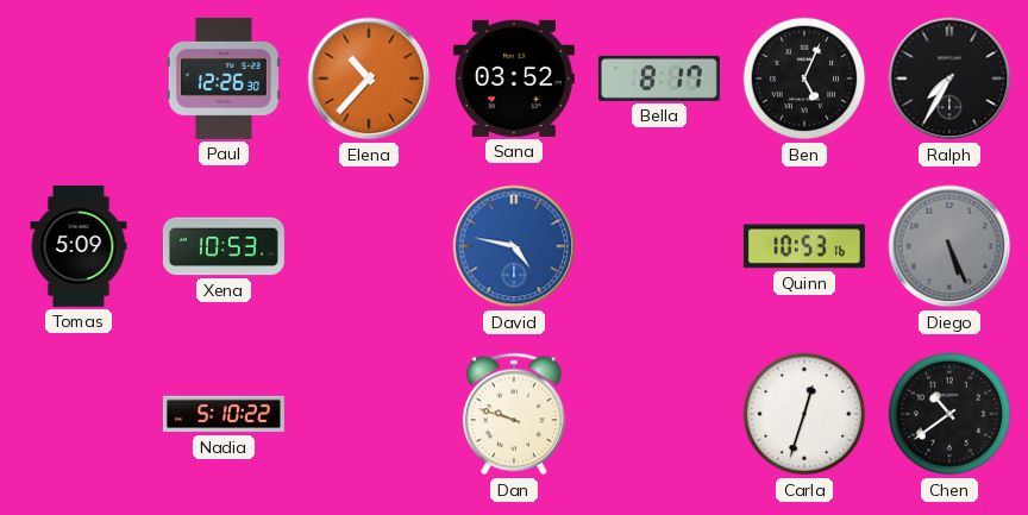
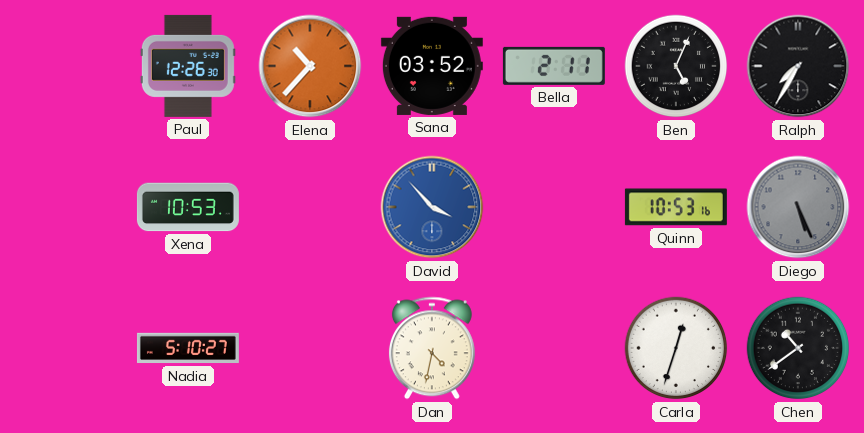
Bella: 8:17 -> 2:11 (554, 66)
Tomas: 5:09 -> none (79, 246)
David: 4:47 -> 3:53 (432, 207)
Nadia: 5:10:22 -> 5:10:27 (188, 348)
Dan: 9:48 -> 4:32 (432, 348)
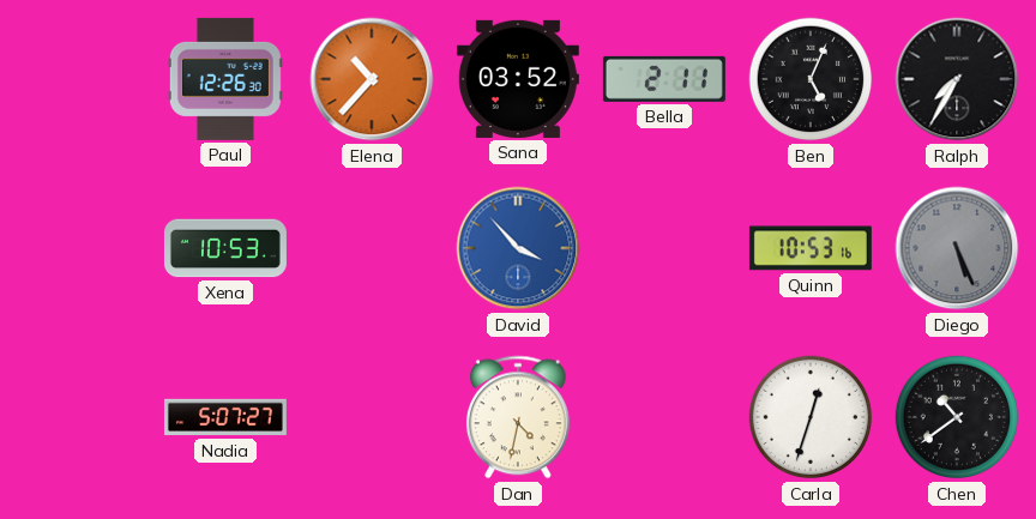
Nadia: 5:10 -> 5:07 (225, 417)
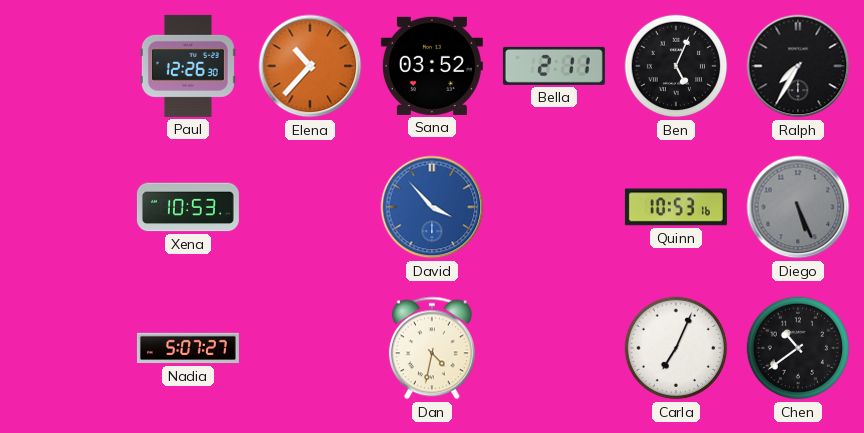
Carla: 12:33 -> 7:04 (676, 348)
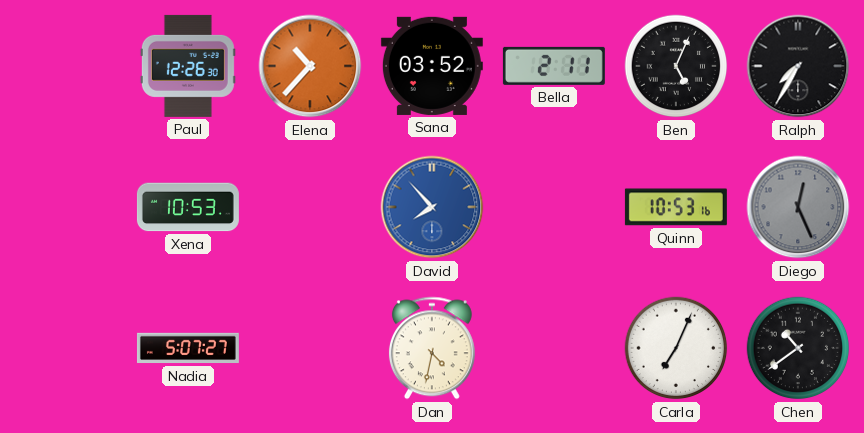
David: 3:53 -> 7:53 (432, 207)
Diego: 5:26 -> 12:26 (798, 207)
